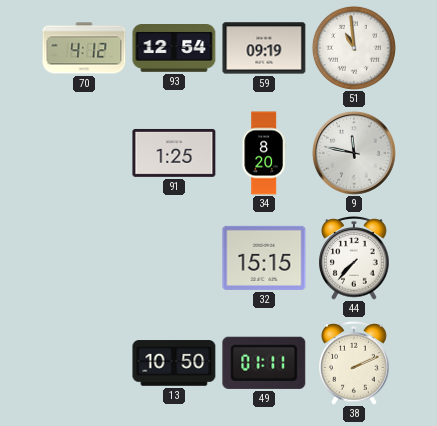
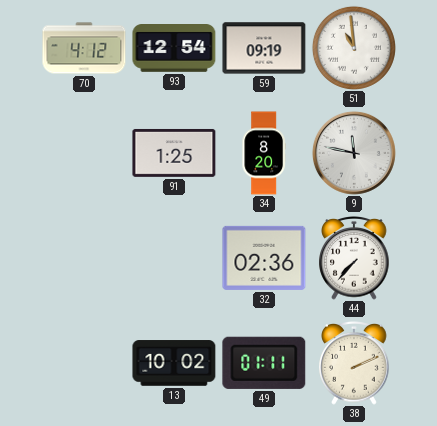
32: 15:15 -> 02:36 (264, 258)
13: 10:50 -> 10:02 (174, 363)
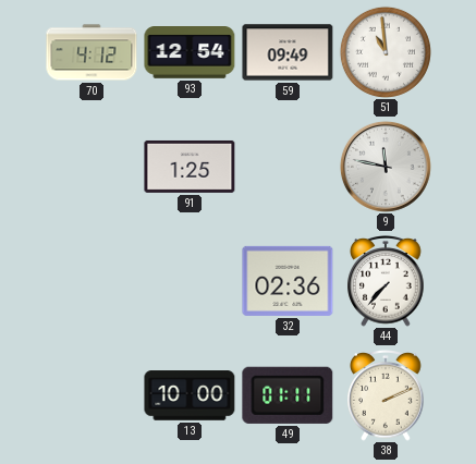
59: 09:19 -> 09:49 (288, 52)
34: 8:20 -> none (264, 153)
13: 10:02 -> 10:00 (190, 395)
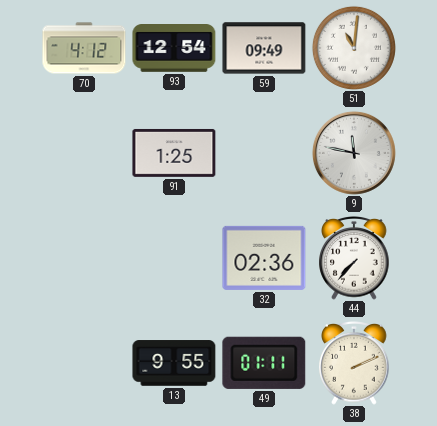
51: 10:59 -> 11:01 (354, 48)
13: 10:00 -> 9:55 (174, 363)
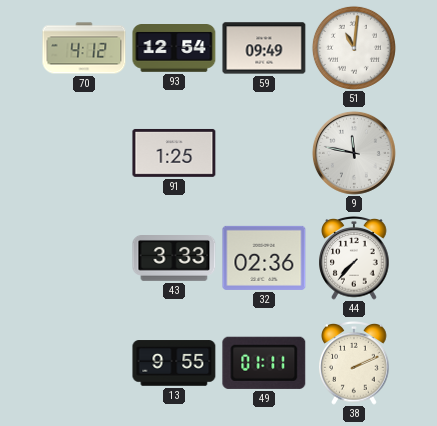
43: none -> 3:33 (174, 259)
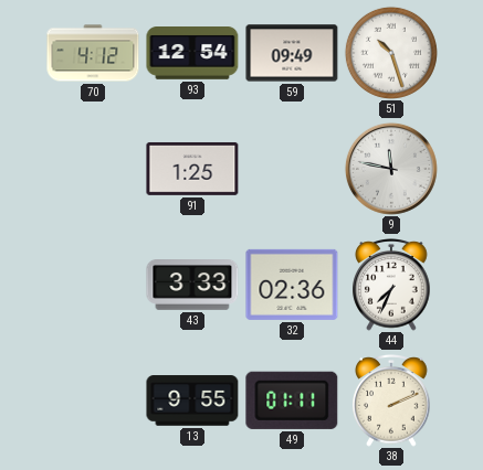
51: 11:01 -> 10:27 (391, 53)
44: 7:37 -> 7:34 (391, 286)
